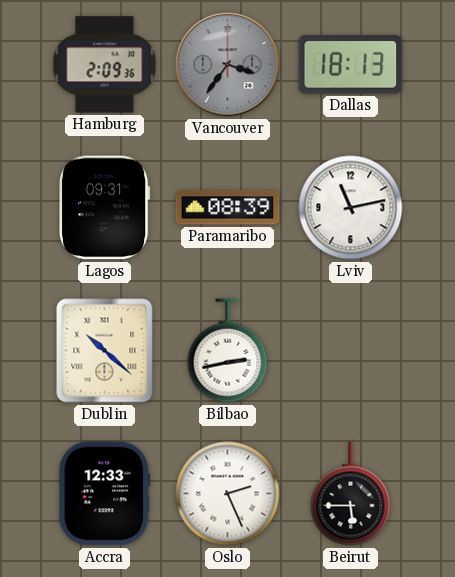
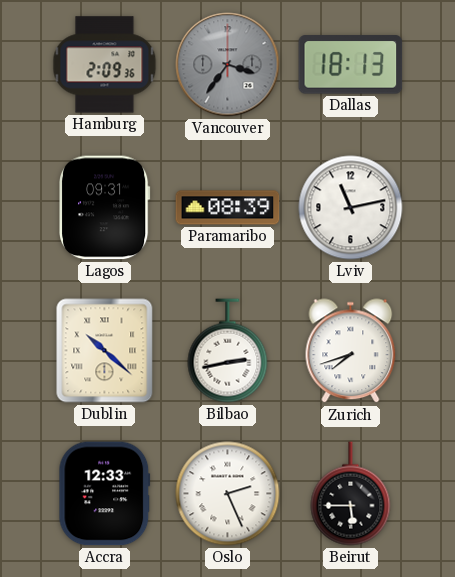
Zurich: none -> 7:42 (351, 351)
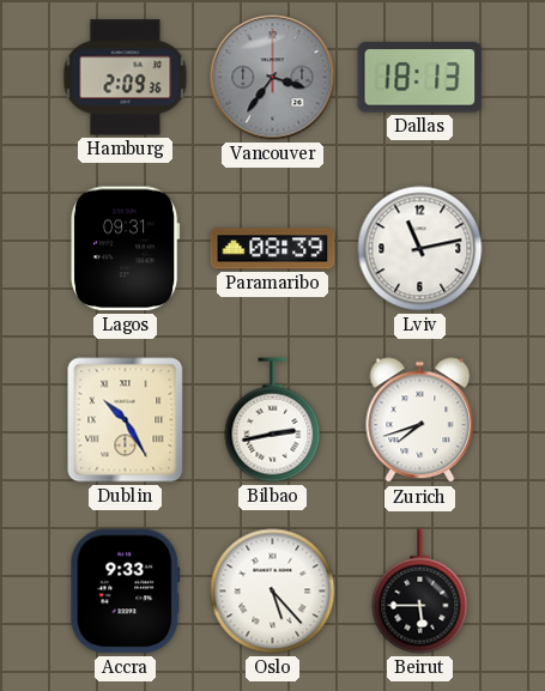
Dublin: 10:22 -> 10:25 (126, 420)
Accra: 12:33 -> 9:33 (126, 592)
Oslo: 2:26 -> 5:23 (273, 592)
